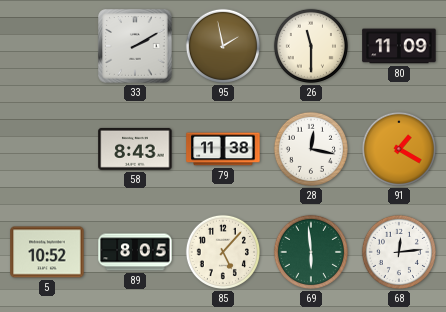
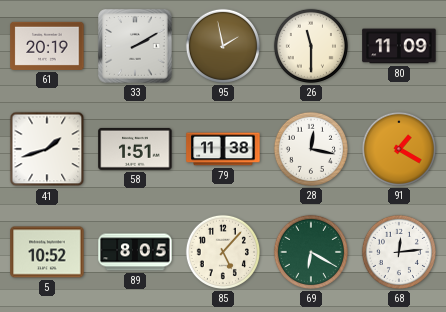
61: none -> 20:19 (47, 46)
41: none -> 1:42 (47, 149)
58: 8:43 -> 1:51 (135, 149)
69: 5:59 -> 6:20 (311, 252)
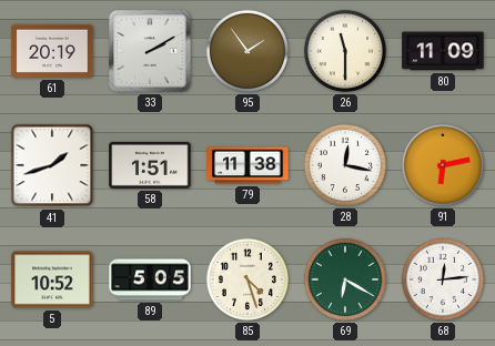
95: 1:58 -> 1:54 (247, 51)
91: 1:20 -> 6:13 (443, 165)
89: 8:05 -> 5:05 (150, 279)
85: 5:07 -> 4:27 (247, 279)
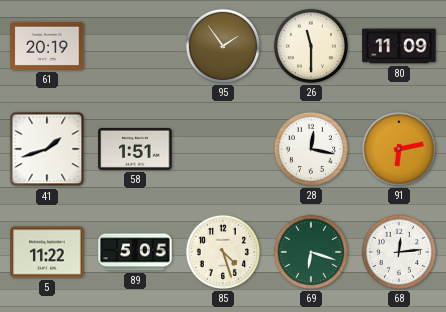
33: 2:10 -> none (150, 51)
79: 11:38 -> none (247, 165)
5: 10:52 -> 11:22 (47, 252)
69: 6:20 -> 6:18 (311, 252)
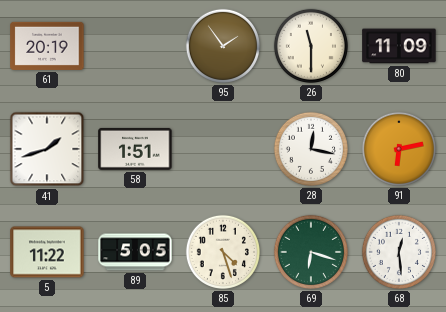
68: 12:14 -> 12:29 (399, 252)
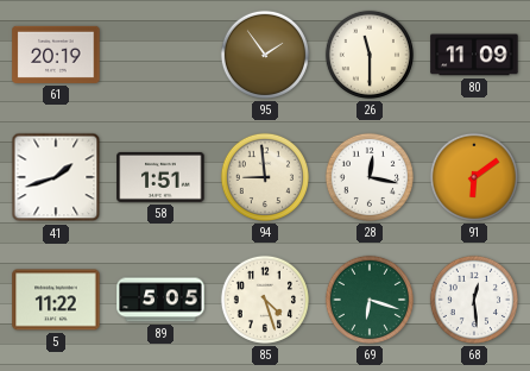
94: none -> 8:59 (265, 177)
91: 6:13 -> 6:09 (474, 177)
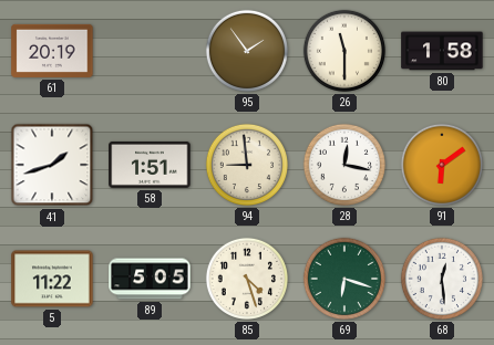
80: 11:09 -> 1:58 (442, 51)
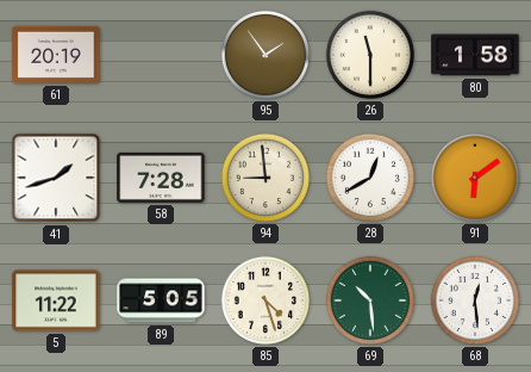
58: 1:51 -> 7:28 (161, 178)
28: 12:17 -> 12:40 (370, 178)
69: 6:18 -> 10:29 (370, 300)
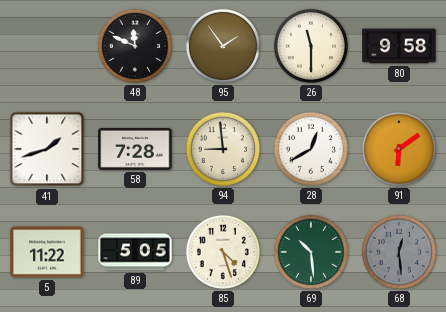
61: 20:19 -> none (56, 55)
48: none -> 11:49 (135, 46)
80: 1:58 -> 9:58 (399, 46)
68 dial: white -> grey (399, 252)
